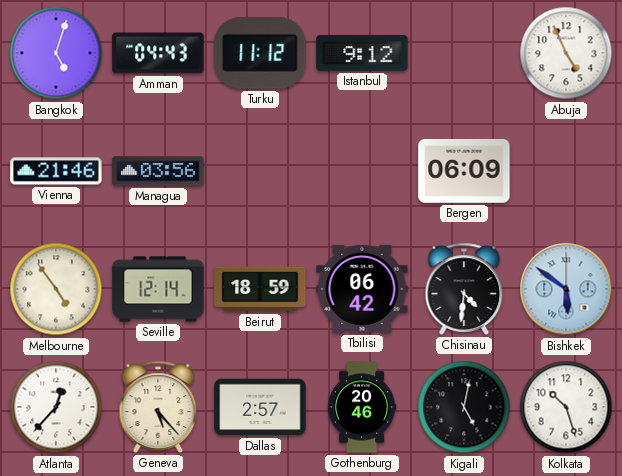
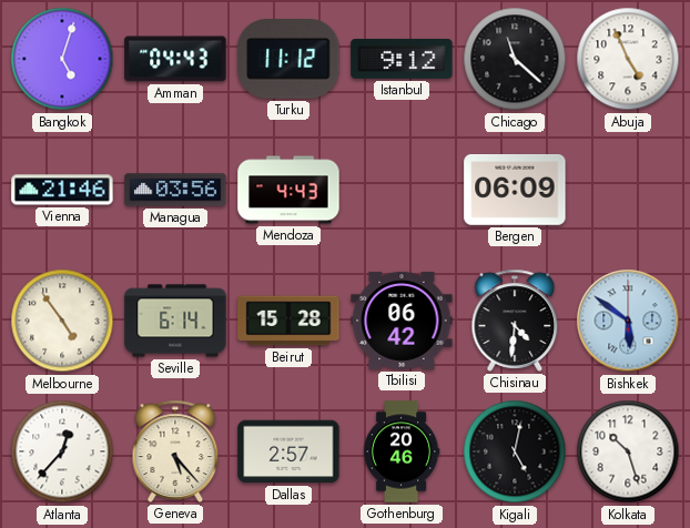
Chicago: none -> 11:22 (515, 59)
Mendoza: none -> 4:43 (288, 190)
Seville: 12:14 -> 6:14 (175, 321)
Beirut: 18:59 -> 15:28 (288, 321)
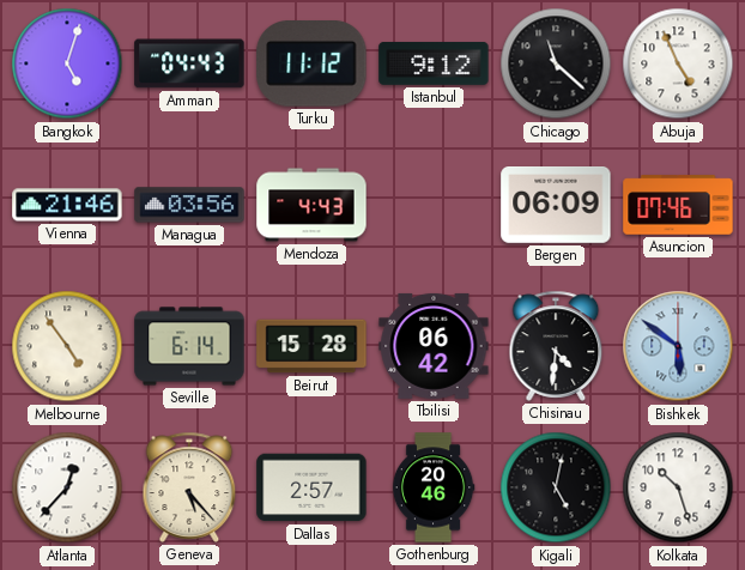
Asuncion: none -> 07:46 (678, 205)
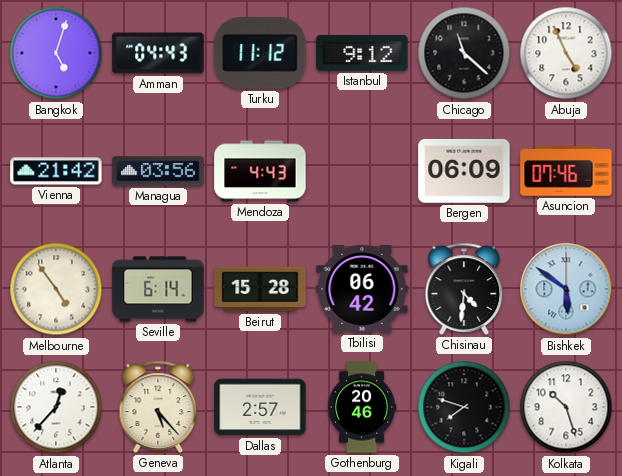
Vienna: 21:46 -> 21:42 (56, 171)
Kigali: 5:02 -> 7:48 (464, 407)
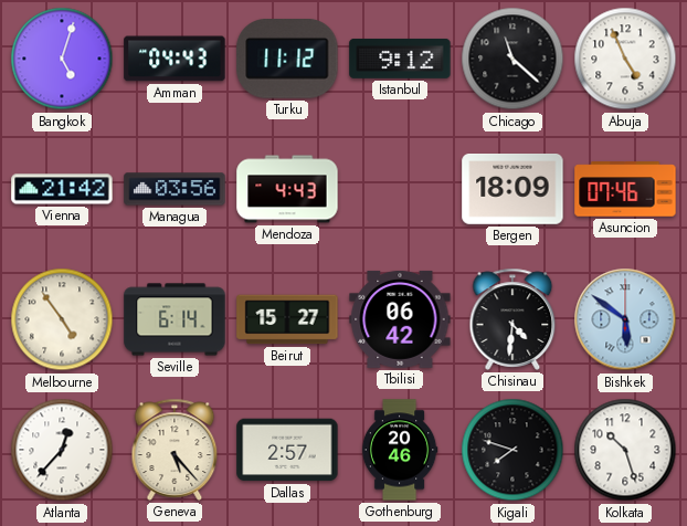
Bergen: 06:09 -> 18:09 (512, 190)
Beirut: 15:28 -> 15:27 (287, 319)
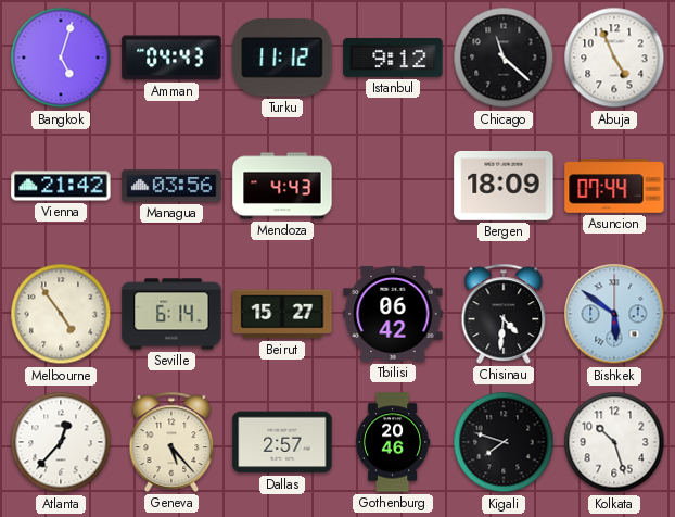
Asuncion: 07:46 -> 07:44 (614, 186)
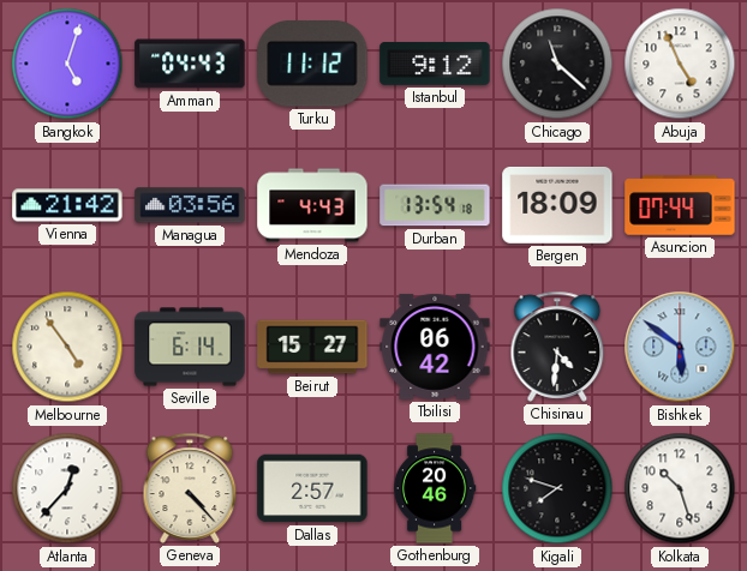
Durban: none -> 13:54 (435, 205)
Geneva: 5:23 -> 4:23 (190, 488)
